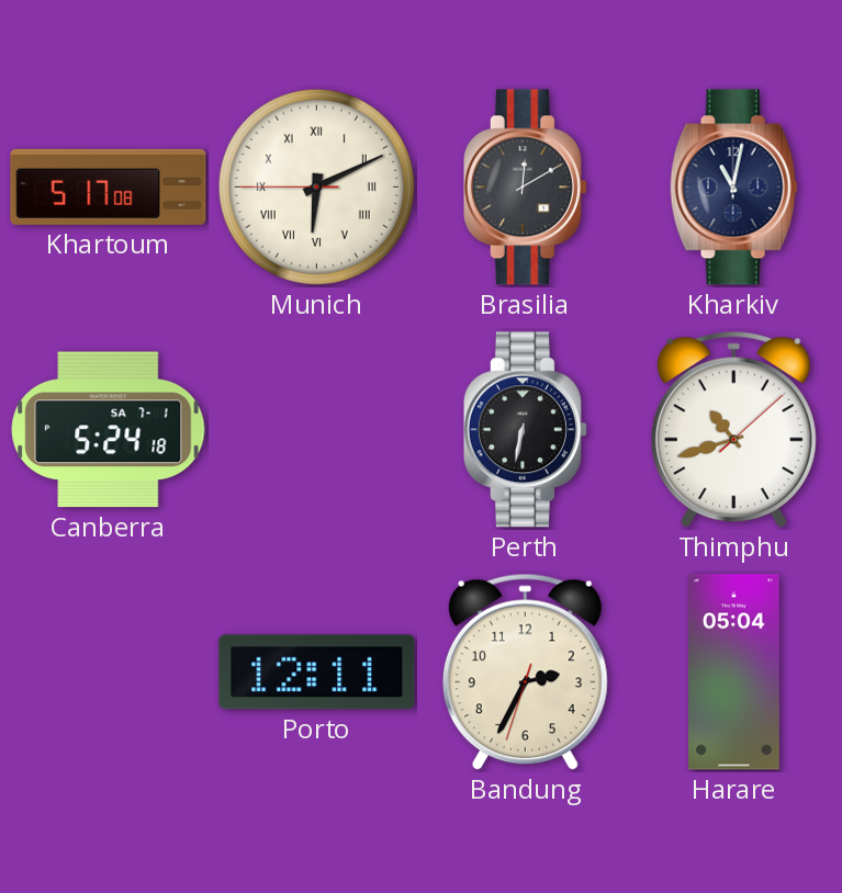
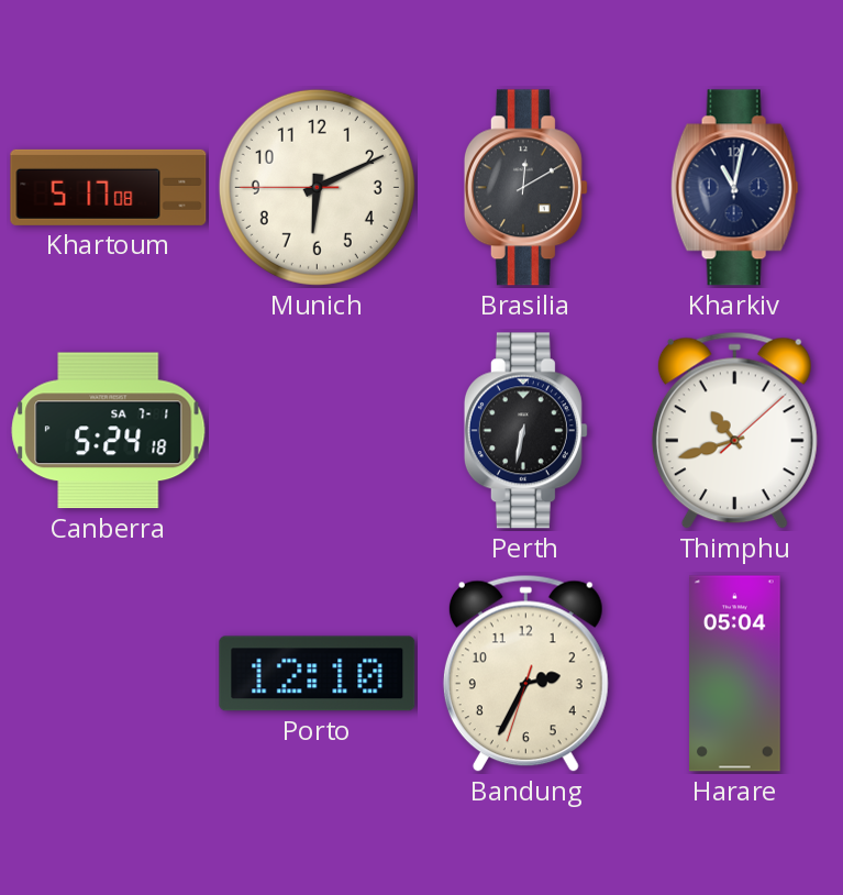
Munich numerals: Roman -> Arabic (317, 187)
Porto: 12:11 -> 12:10 (318, 674)
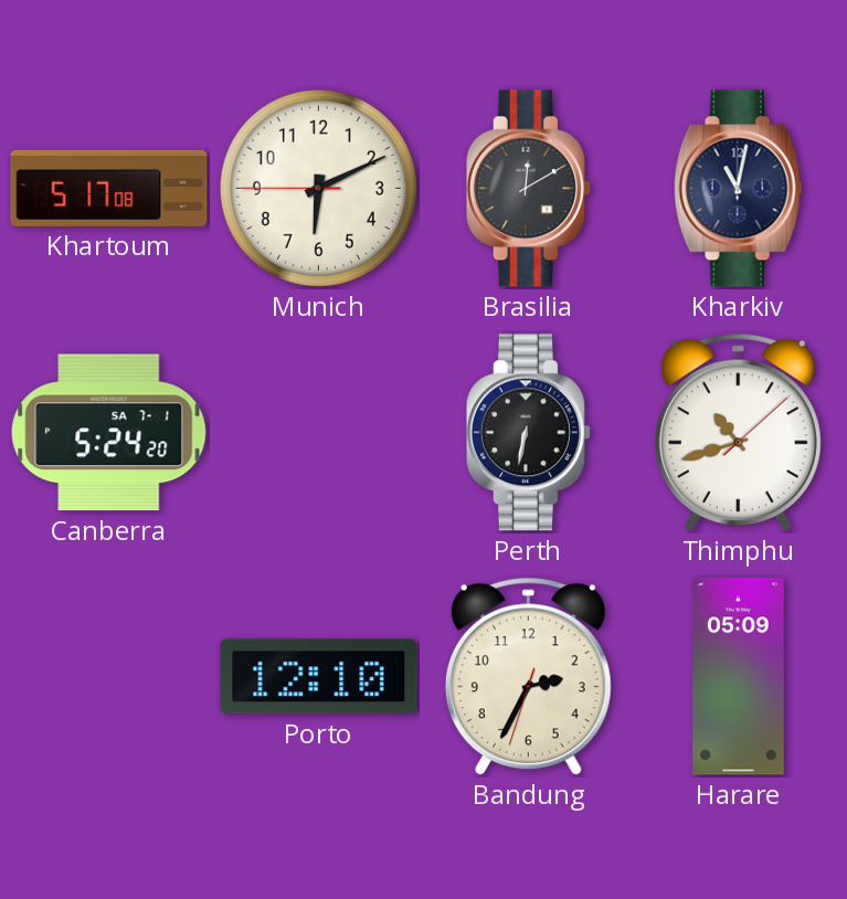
Canberra: 5:24:18 -> 5:24:20 (109, 433)
Harare: 05:04 -> 05:09 (739, 677)
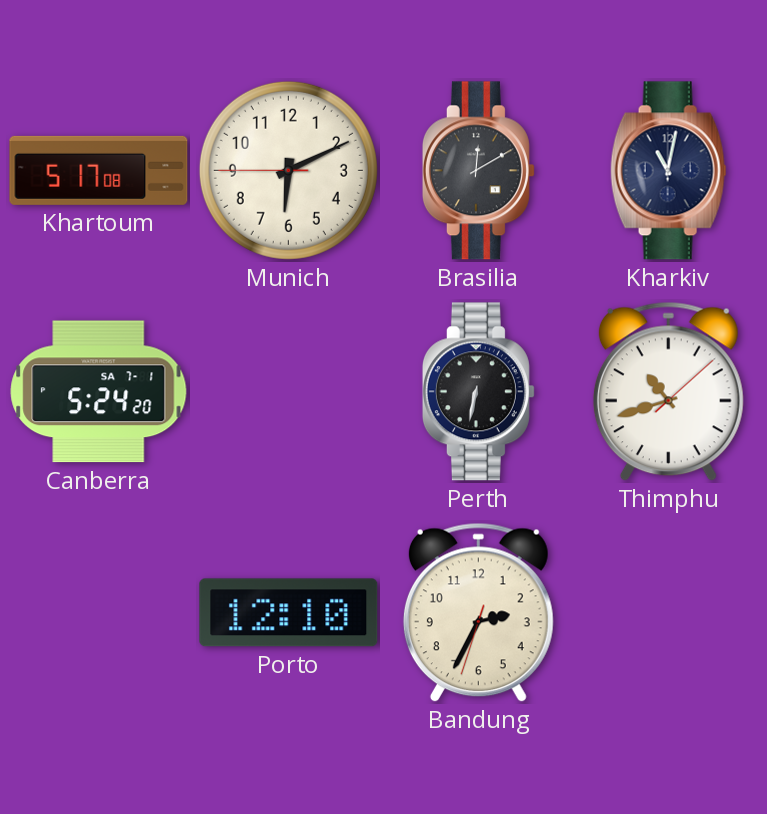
Harare: 05:09 -> none (739, 677)
